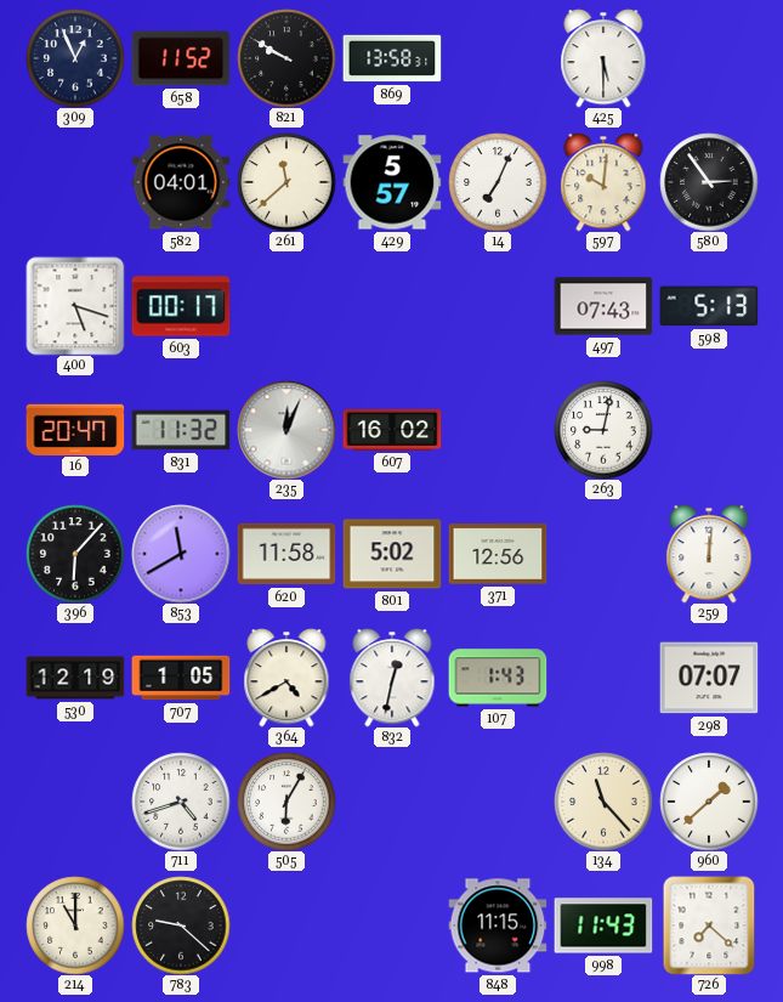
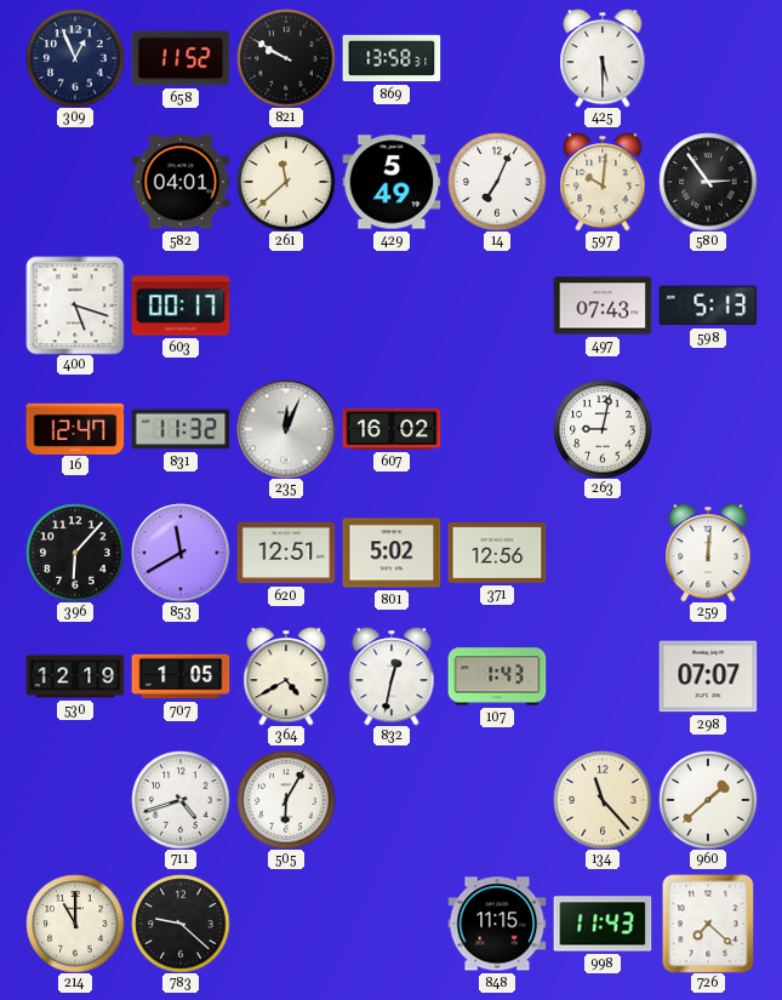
429: 5:57 -> 5:49 (392, 182)
16: 20:47 -> 12:47 (75, 428)
620: 11:58 -> 12:51 (286, 553)
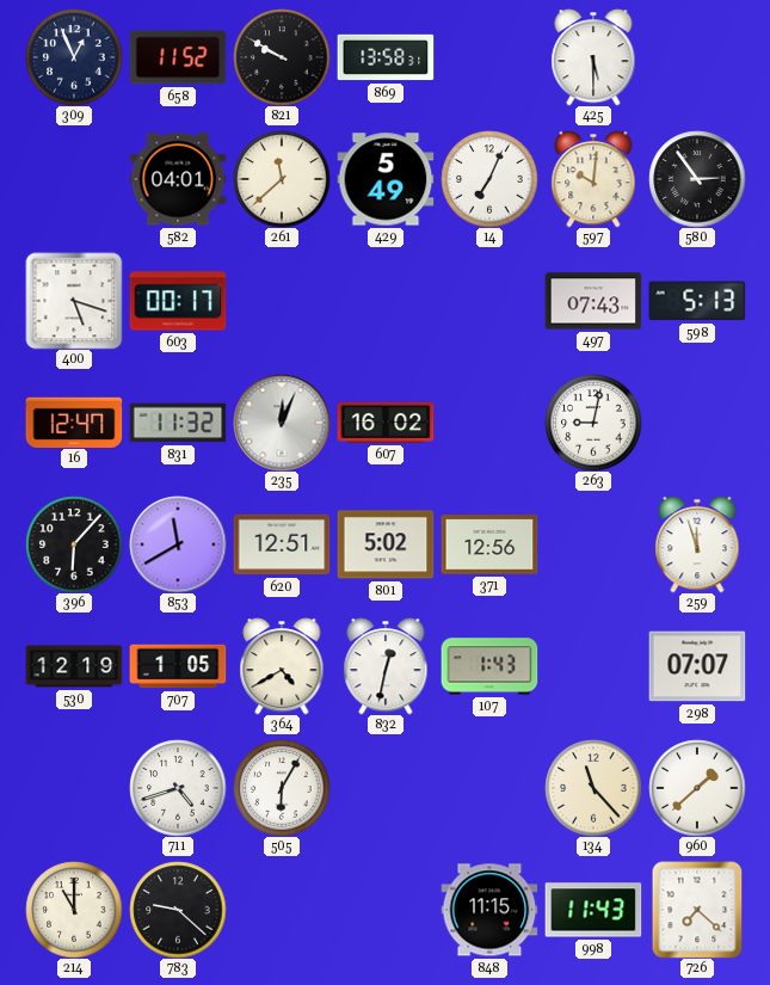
259: 12:01 -> 11:57 (697, 544)
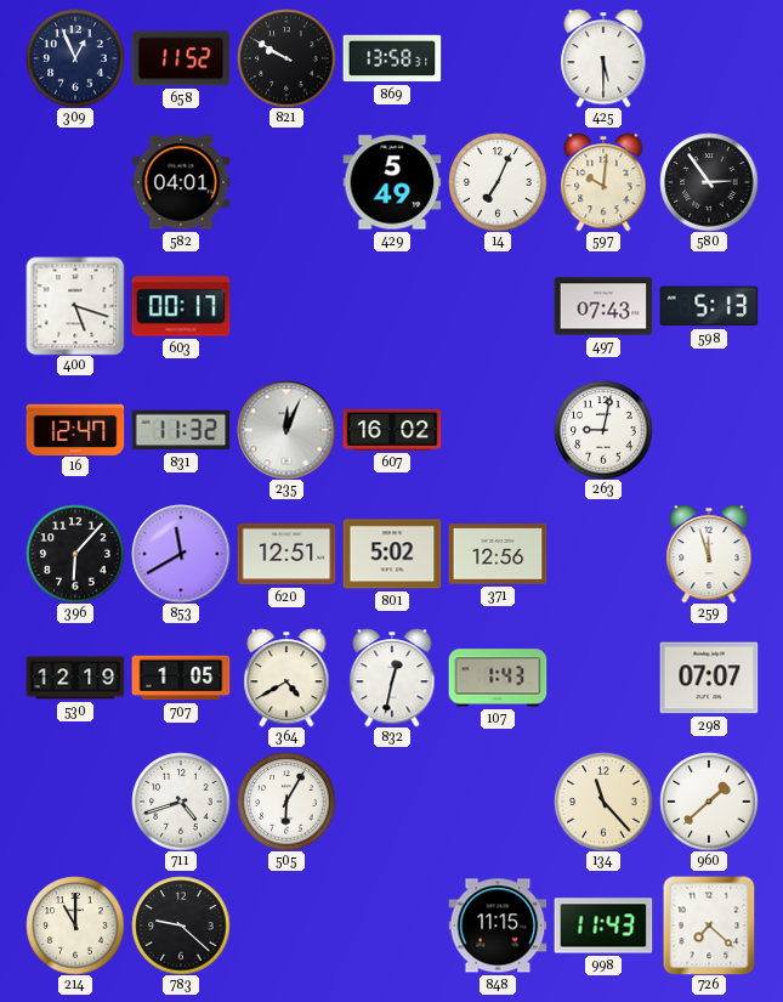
261: 11:38 -> none (282, 179)
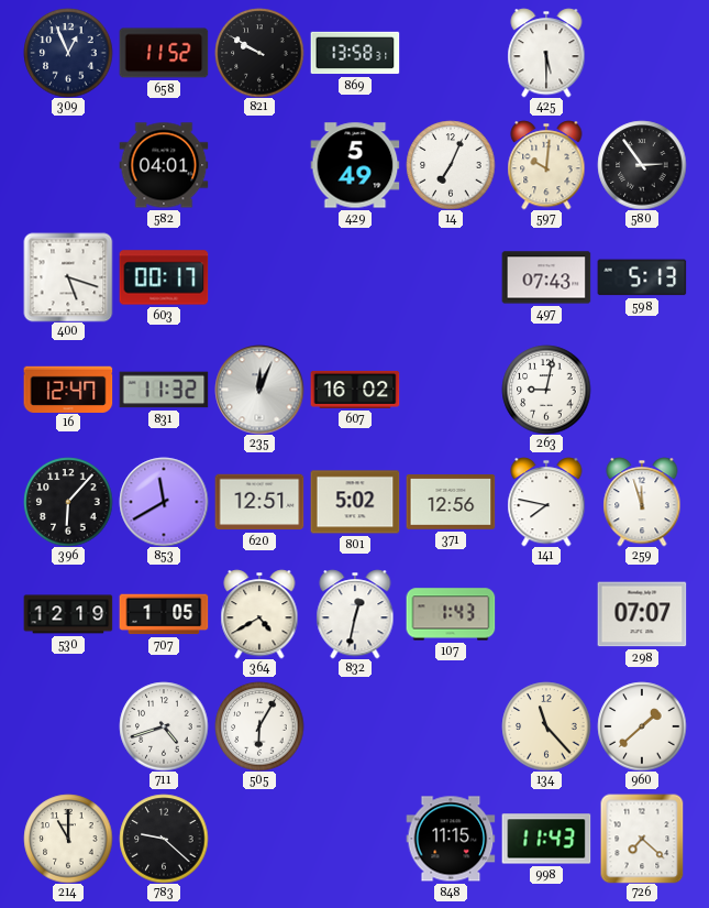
141: none -> 7:47 (546, 502)
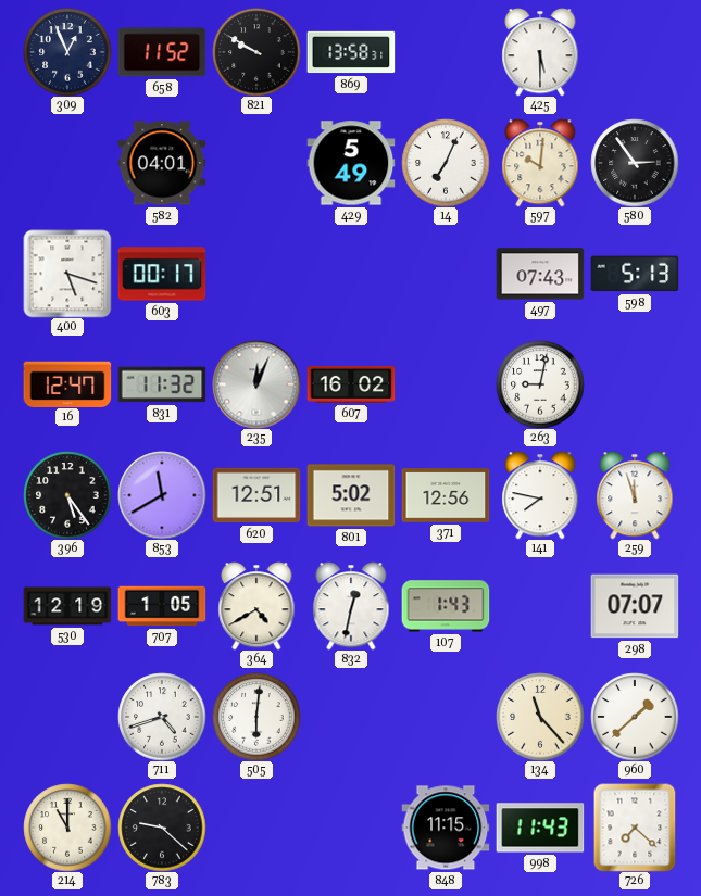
396: 6:07 -> 5:24 (67, 495)
505: 6:05 -> 6:01 (256, 717)
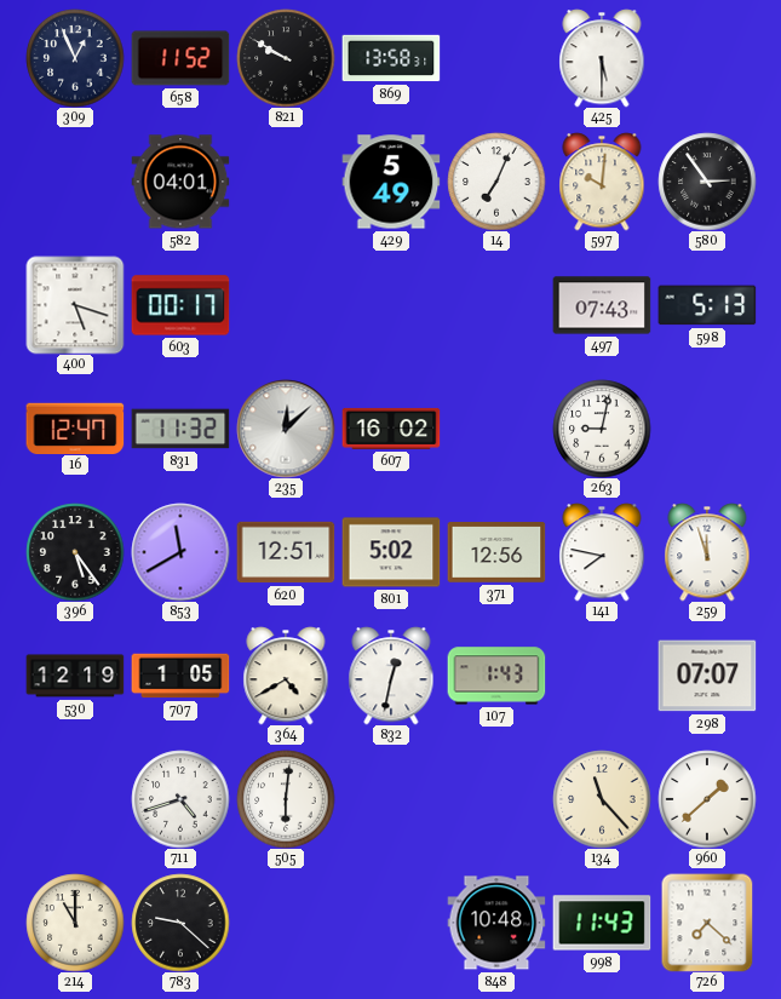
235: 12:04 -> 12:08 (286, 429)
848: 11:15 -> 10:48 (496, 923)
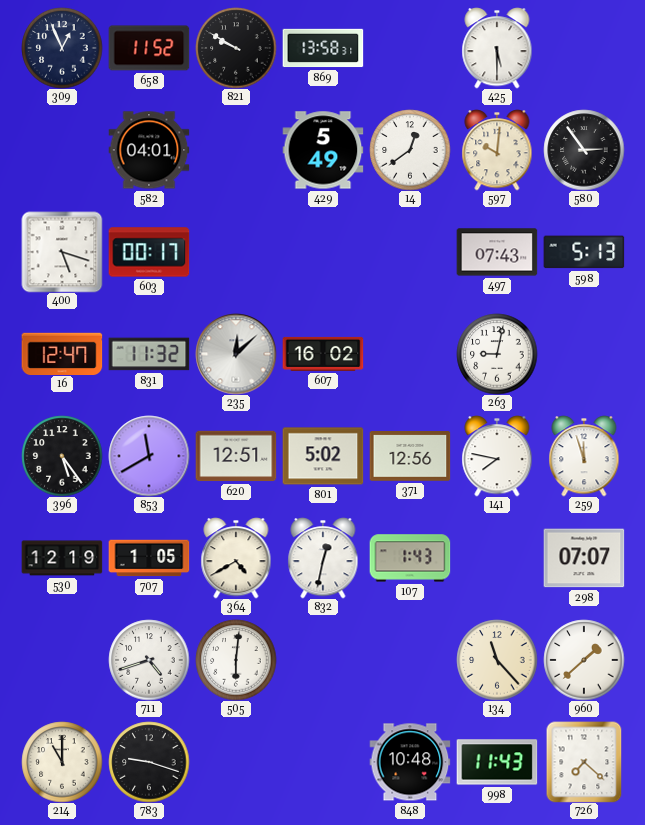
14: 7:04 -> 12:39 (410, 150)
783: 9:22 -> 9:18 (149, 762)
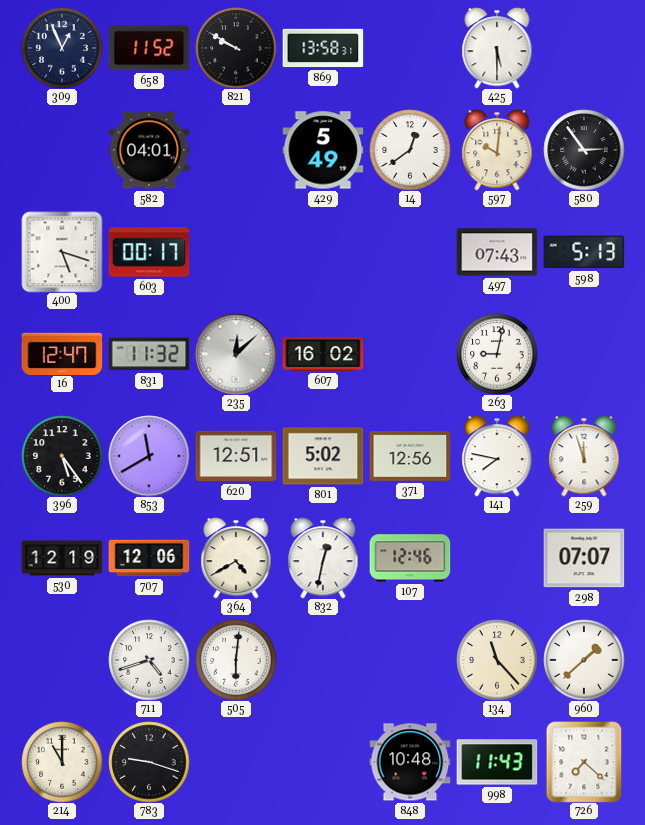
707: 1:05 -> 12:06 (149, 558)
107: 1:43 -> 12:46 (410, 558)
